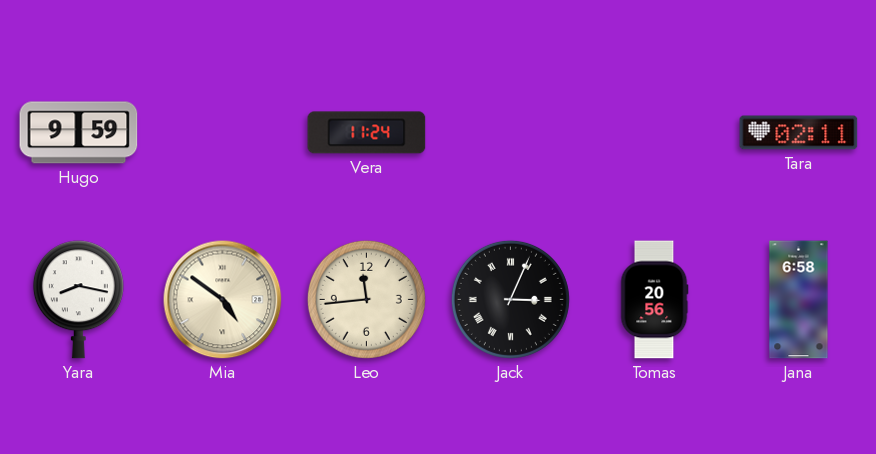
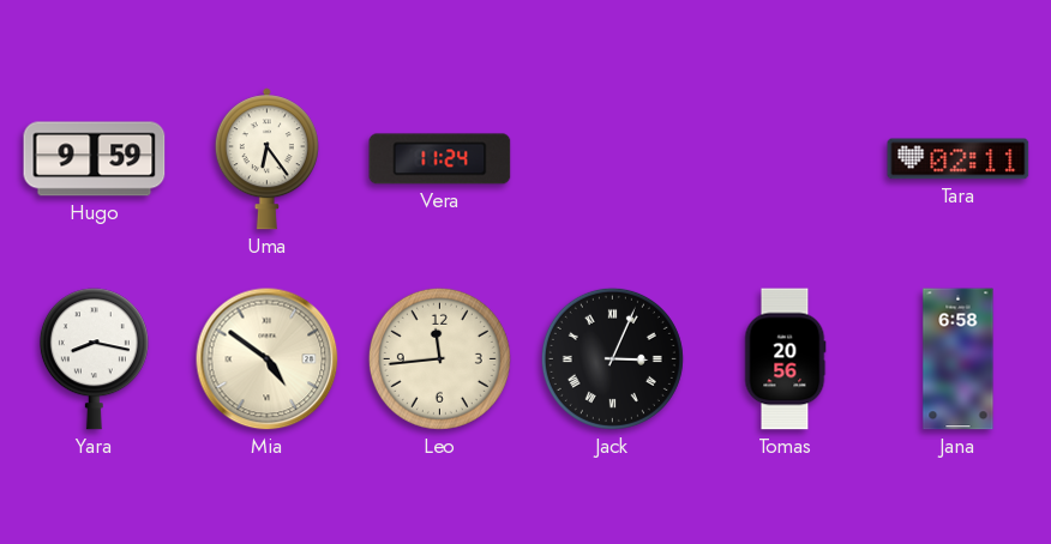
Uma: none -> 6:24 (266, 159)
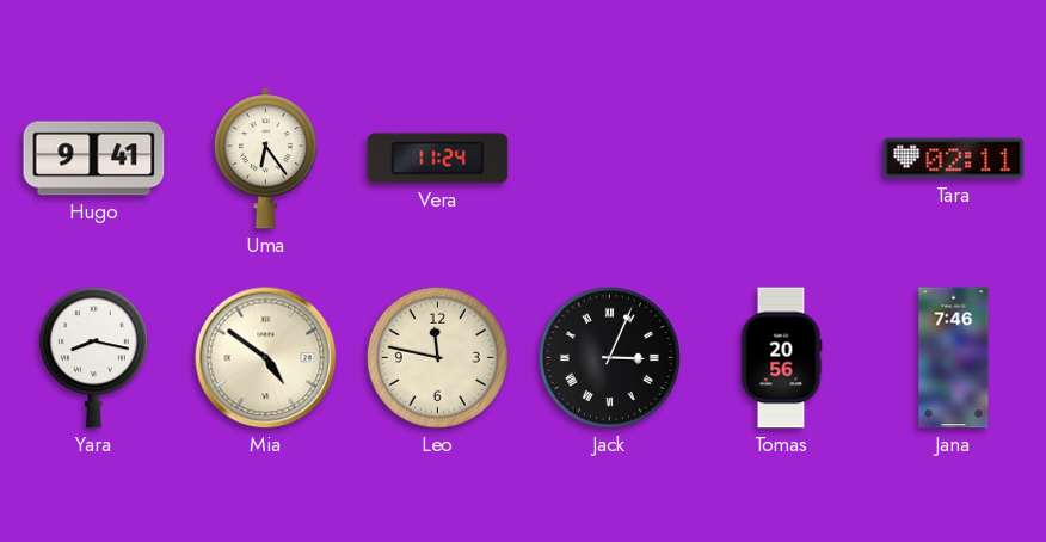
Hugo: 9:59 -> 9:41 (94, 159)
Leo: 11:44 -> 11:47 (437, 357)
Jana: 6:58 -> 7:46 (954, 358)
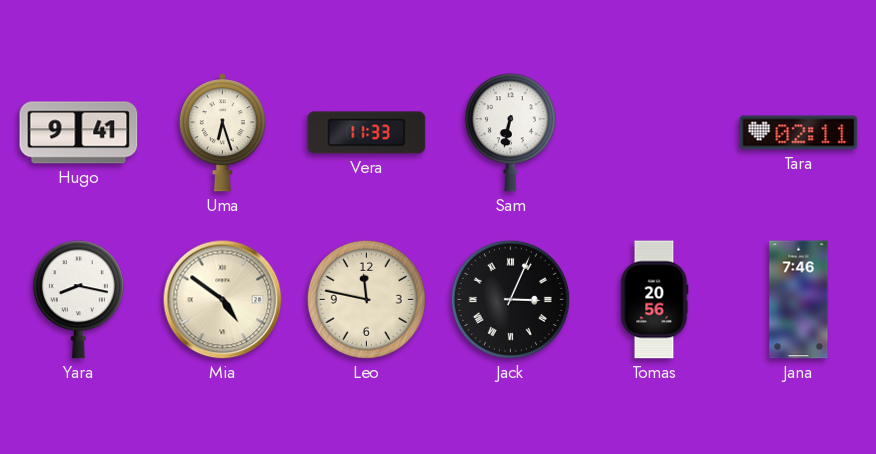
Uma: 6:24 -> 6:27 (222, 133)
Vera: 11:24 -> 11:33 (367, 133)
Sam: none -> 6:32 (510, 133)
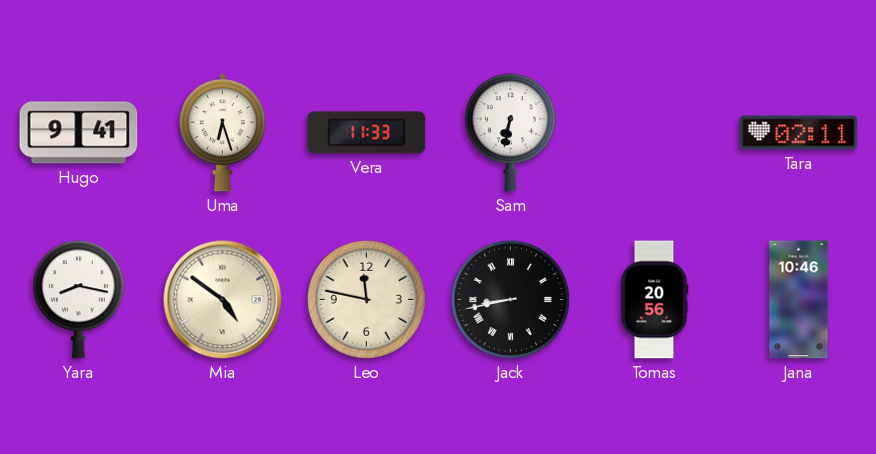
Jack: 3:04 -> 8:43 (510, 299)
Jana: 7:46 -> 10:46 (799, 300)
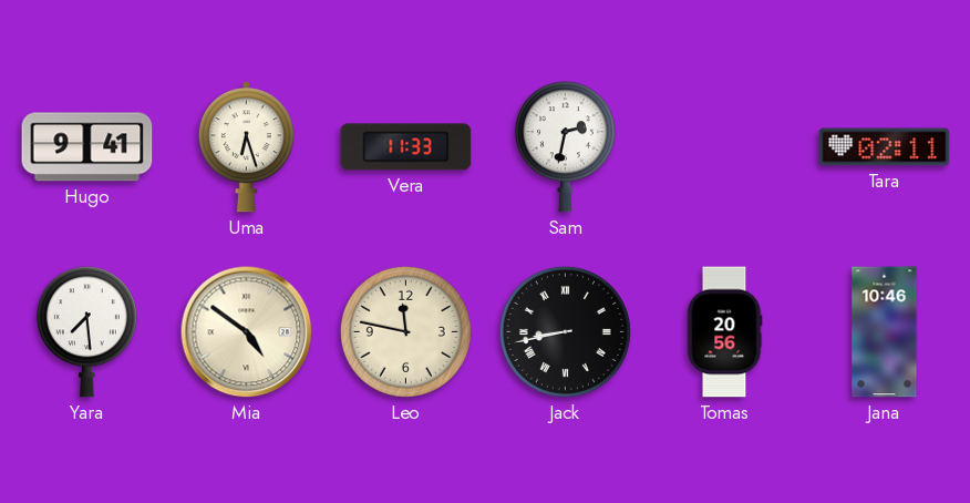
Sam: 6:32 -> 2:32 (565, 147)
Yara: 8:17 -> 7:29 (86, 332)
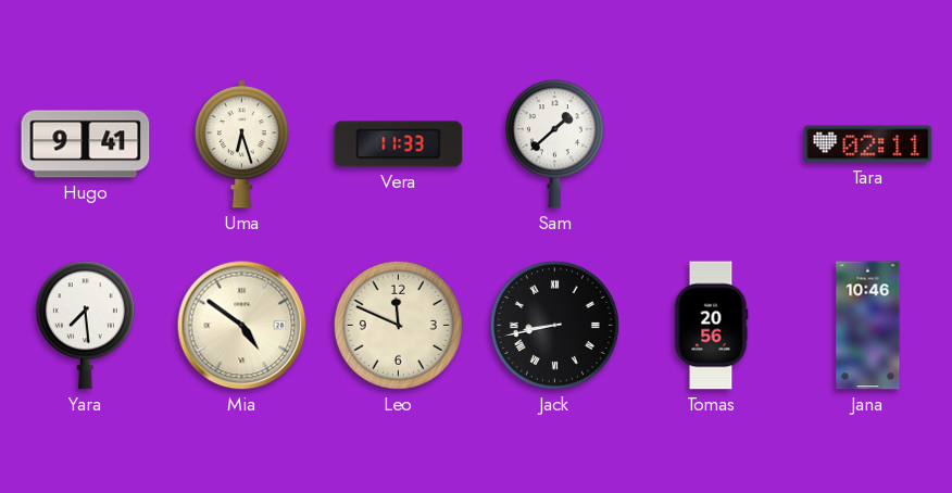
Sam: 2:32 -> 1:38 (554, 144)
Leo: 11:47 -> 11:49 (398, 325)
